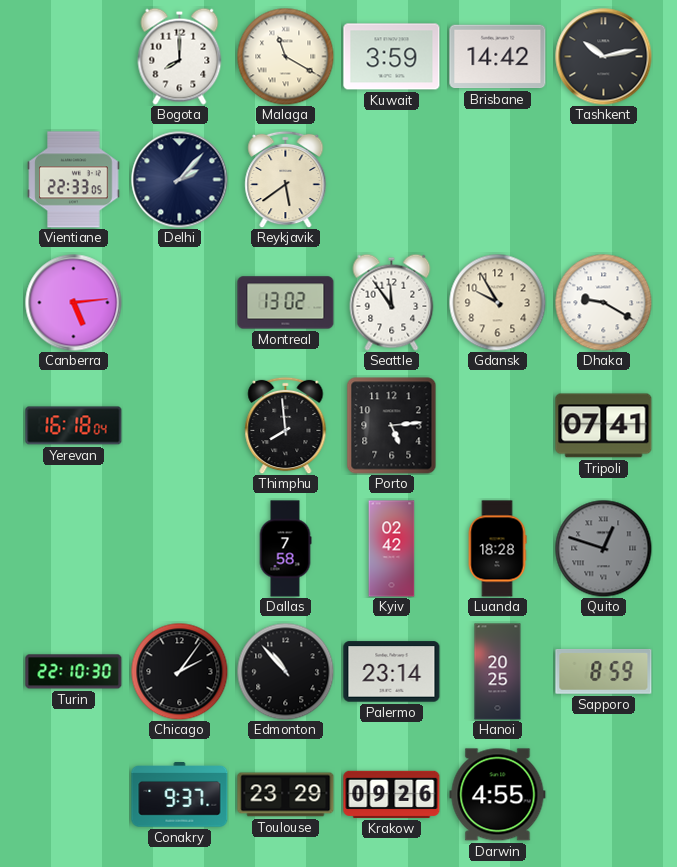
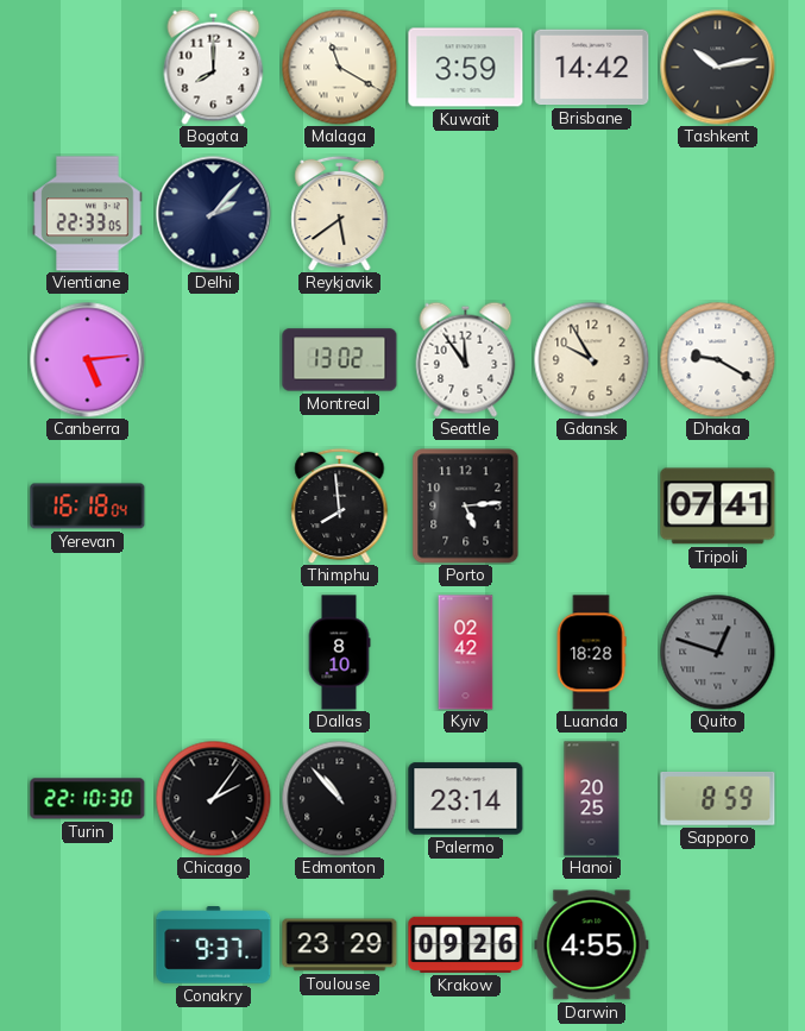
Dallas: 7:58 -> 8:10 (339, 653)
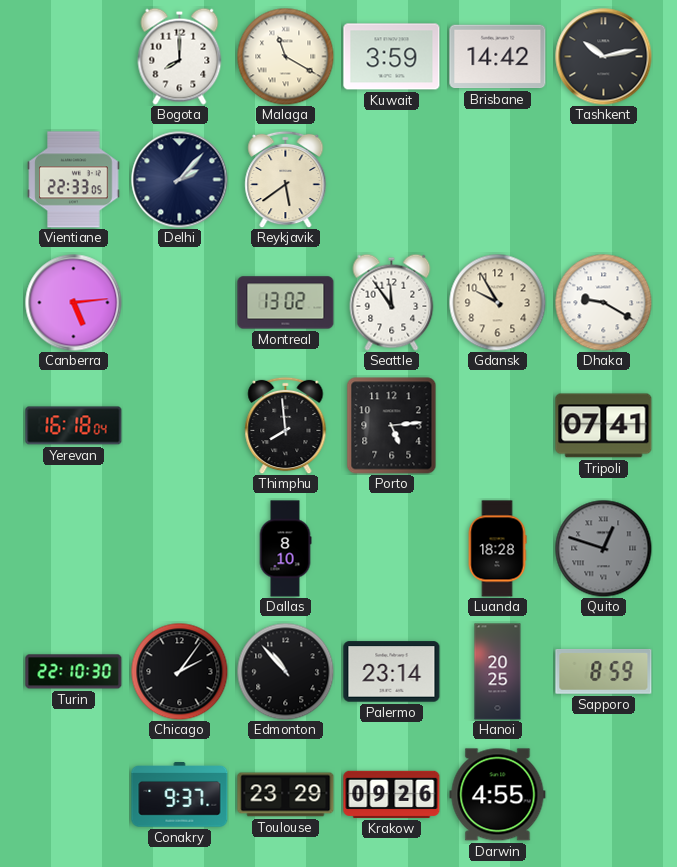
Kyiv: 02:42 -> none (466, 653)
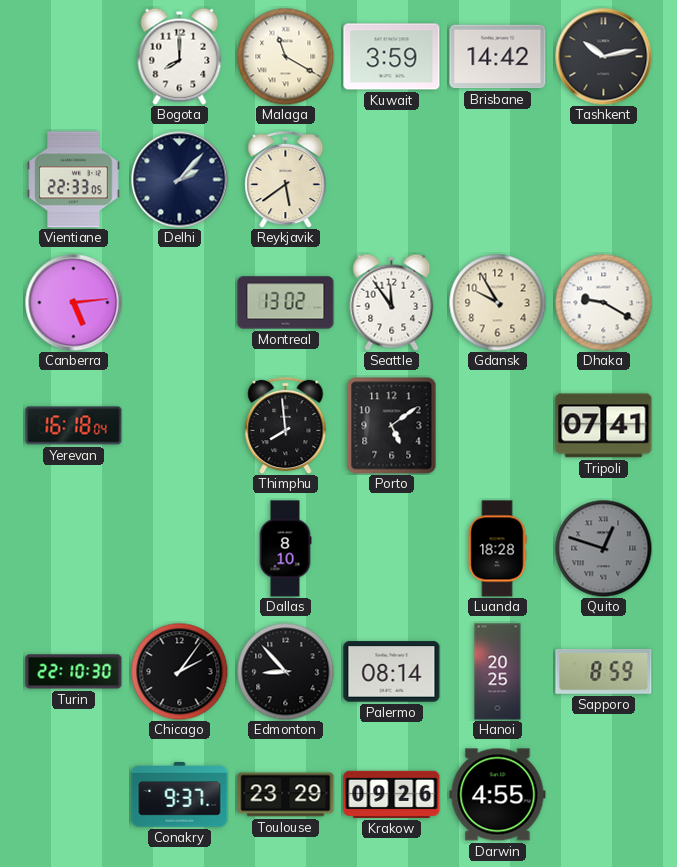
Porto: 5:14 -> 5:09 (392, 426)
Edmonton: 10:53 -> 8:53 (285, 671)
Palermo: 23:14 -> 08:14 (392, 672)
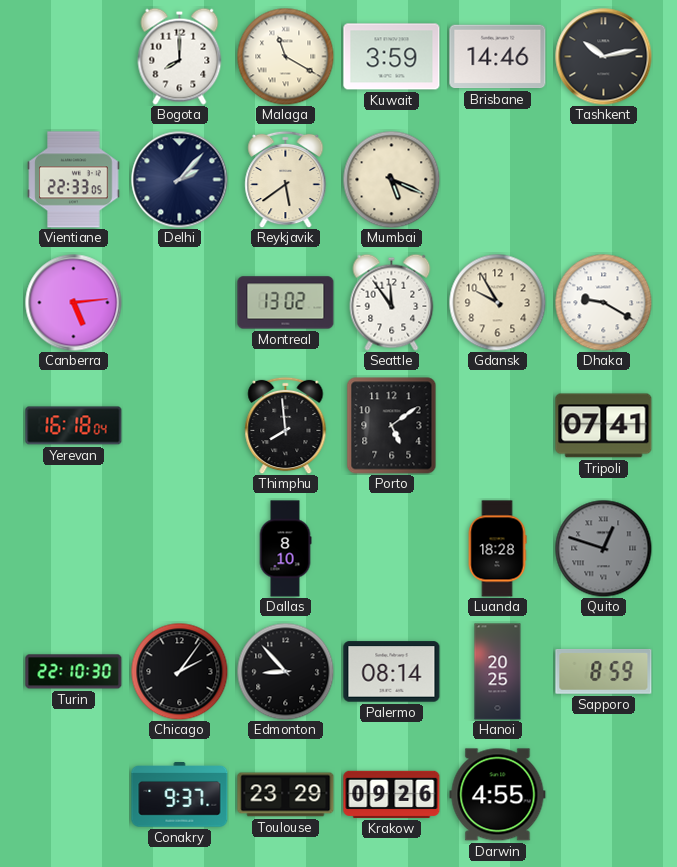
Brisbane: 14:42 -> 14:46 (498, 57)
Mumbai: none -> 5:19 (391, 179)
